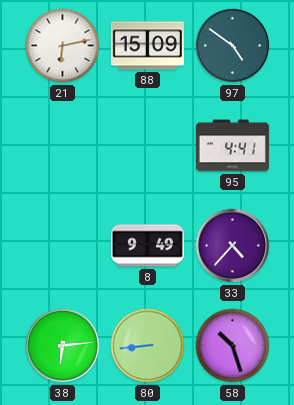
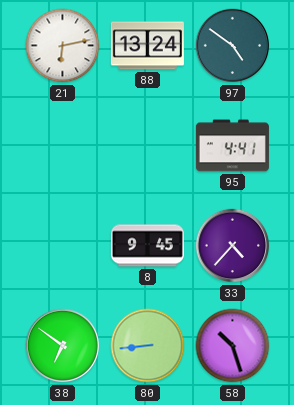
88: 15:09 -> 13:24 (147, 46)
8: 9:49 -> 9:45 (147, 246)
38: 6:14 -> 6:51 (63, 346)
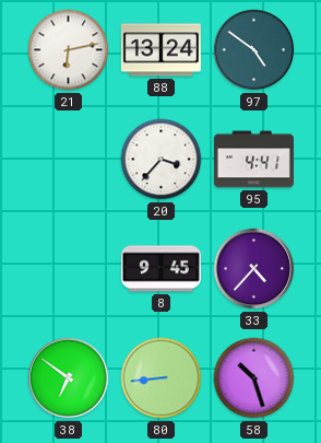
20: none -> 3:37 (162, 160)
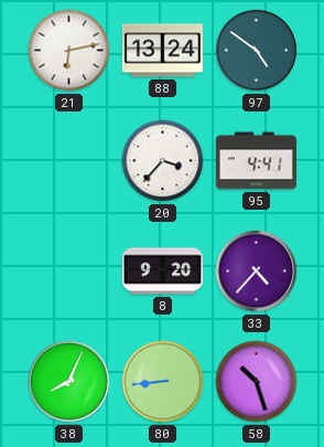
8: 9:45 -> 9:20 (162, 272)
38: 6:51 -> 8:04 (69, 382)
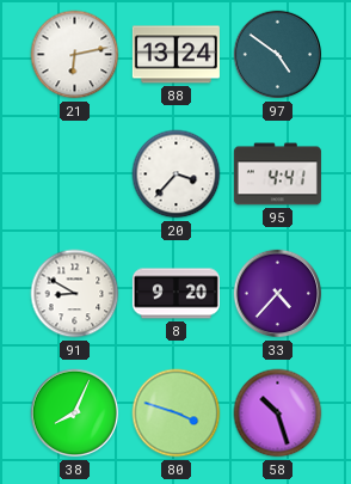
91: none -> 8:50 (75, 294)
80: 8:44 -> 3:48 (177, 413)
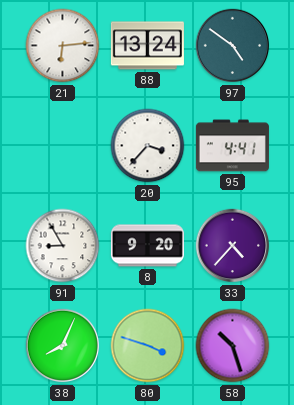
21: 6:13 -> 6:14 (63, 46)
91: 8:50 -> 8:55 (63, 246)
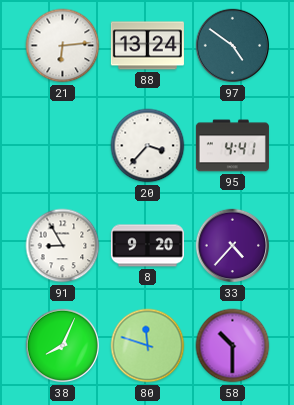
80: 3:48 -> 11:48 (148, 346)
58: 10:27 -> 10:30 (233, 346)
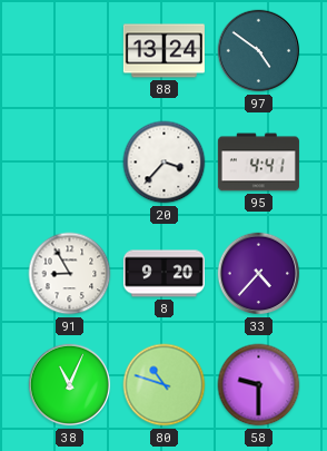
21: 6:14 -> none (63, 46)
38: 8:04 -> 11:04 (70, 385)
80: 11:48 -> 10:48 (165, 385)
58: 10:30 -> 9:30 (259, 385)
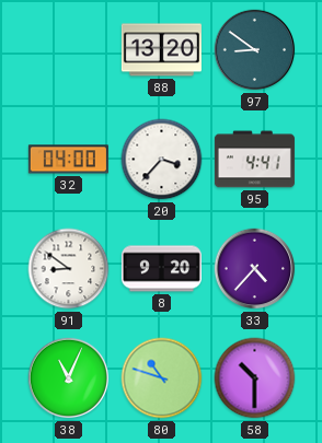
88: 13:24 -> 13:20 (161, 50)
97: 4:51 -> 8:51 (255, 50)
32: none -> 04:00 (68, 160)
91: 8:55 -> 8:51 (69, 269)
58: 9:30 -> 10:30 (255, 378)
